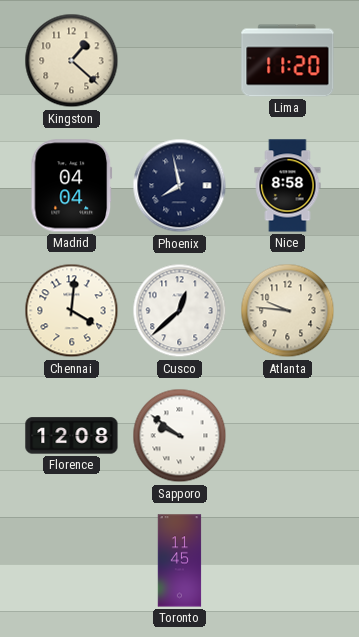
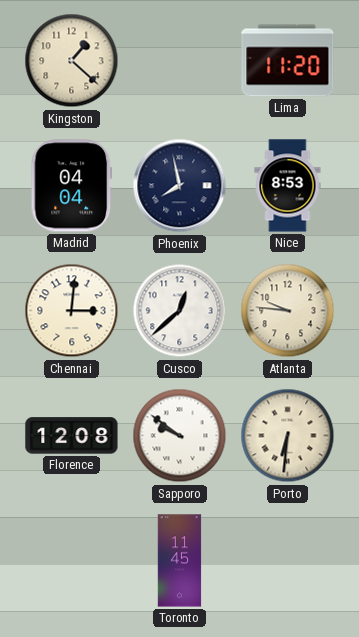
Nice: 8:58 -> 8:53 (288, 186)
Chennai: 4:01 -> 3:01 (72, 311)
Porto: none -> 6:31 (288, 436)
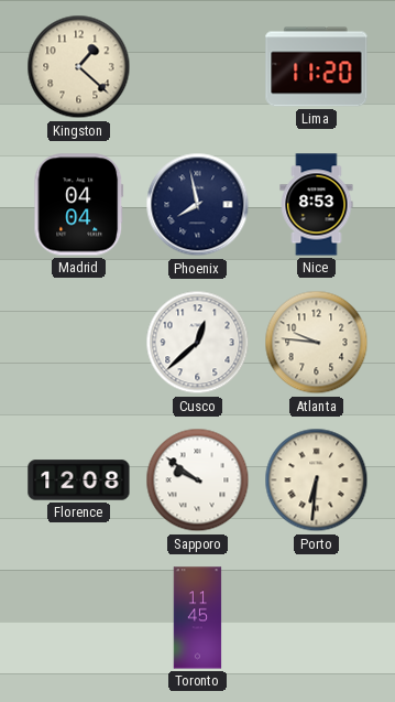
Chennai: 3:01 -> none (72, 311)
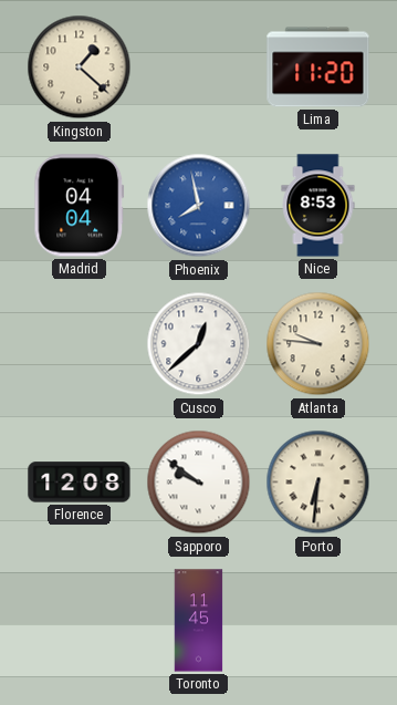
Phoenix dial: navy -> blue (199, 206)
